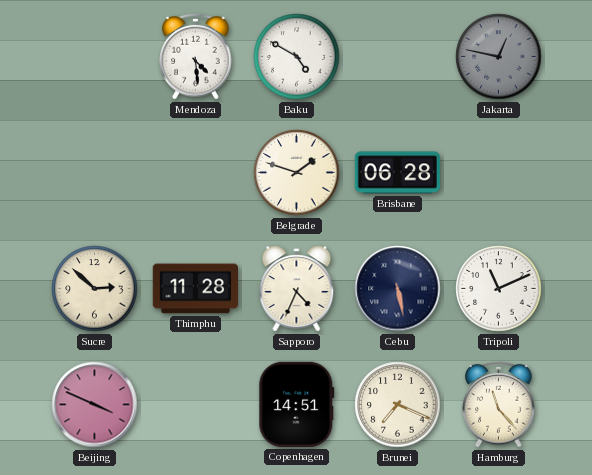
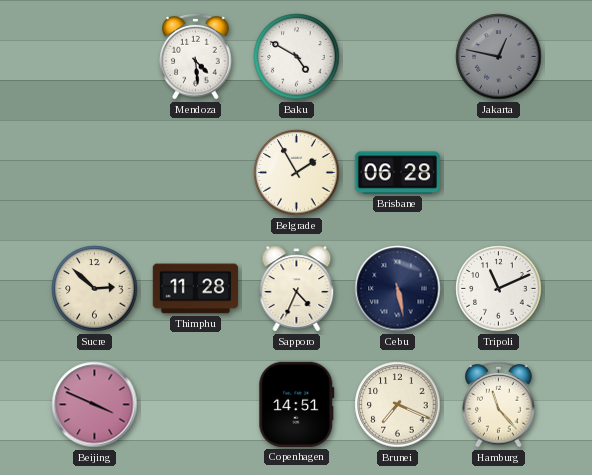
Belgrade: 1:48 -> 1:55 (297, 173)
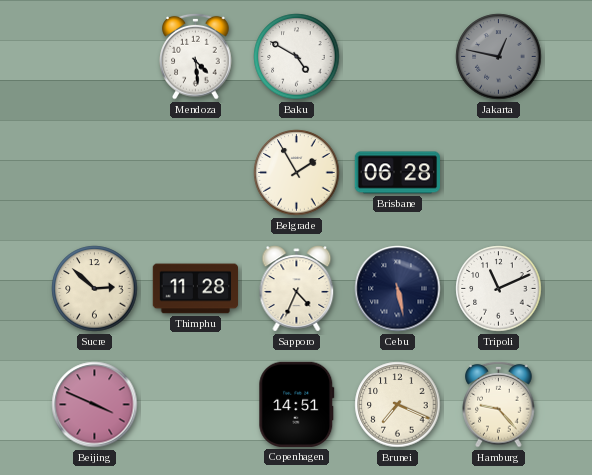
Hamburg: 11:23 -> 9:23 (499, 404)
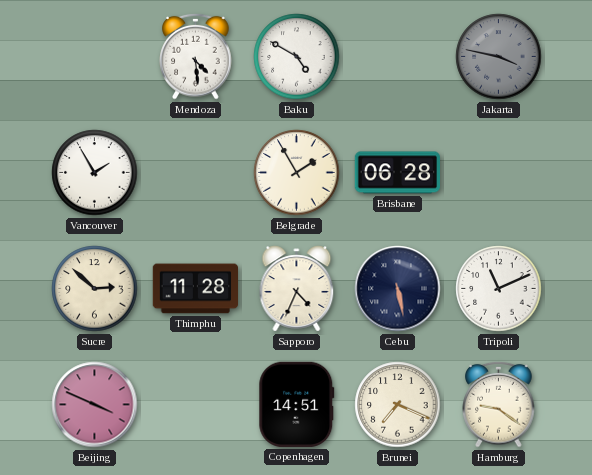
Jakarta: 12:47 -> 3:47 (499, 57)
Vancouver: none -> 1:55 (95, 173)
Hamburg: 9:23 -> 9:21 (499, 404)
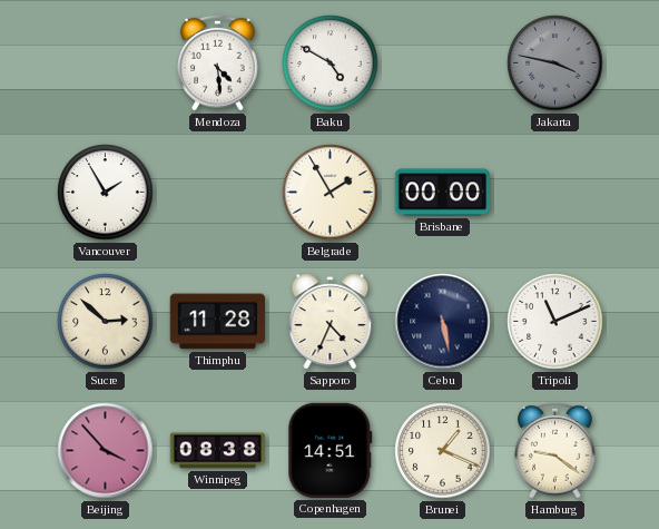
Brisbane: 06:28 -> 00:00 (443, 193)
Beijing: 3:49 -> 3:53 (106, 451)
Winnipeg: none -> 08:38 (218, 451)
Brunei: 7:19 -> 1:19 (443, 451)
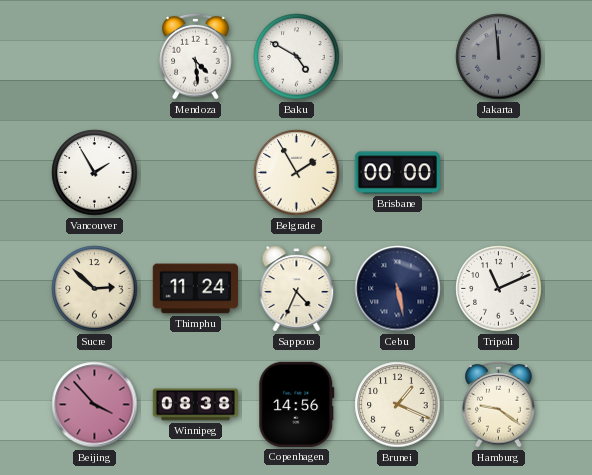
Jakarta: 3:47 -> 11:59 (499, 57)
Thimphu: 11:28 -> 11:24 (196, 289)
Copenhagen: 14:51 -> 14:56 (297, 404)
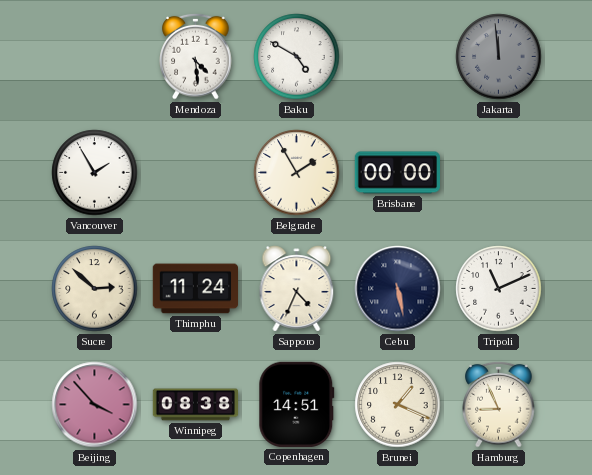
Copenhagen: 14:56 -> 14:51 (297, 404)
Hamburg: 9:21 -> 8:56 (499, 404)
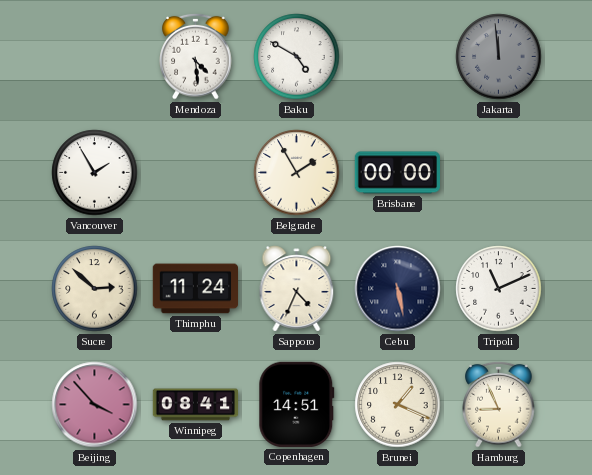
Winnipeg: 08:38 -> 08:41 (196, 405)
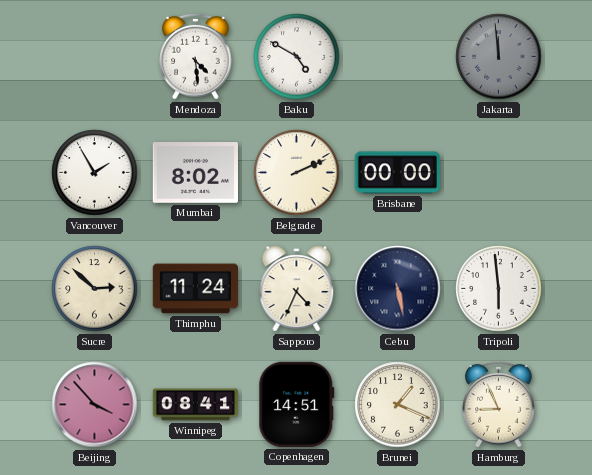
Mumbai: none -> 8:02 (195, 173)
Belgrade: 1:55 -> 2:11 (297, 173)
Tripoli: 11:11 -> 5:59 (499, 289)
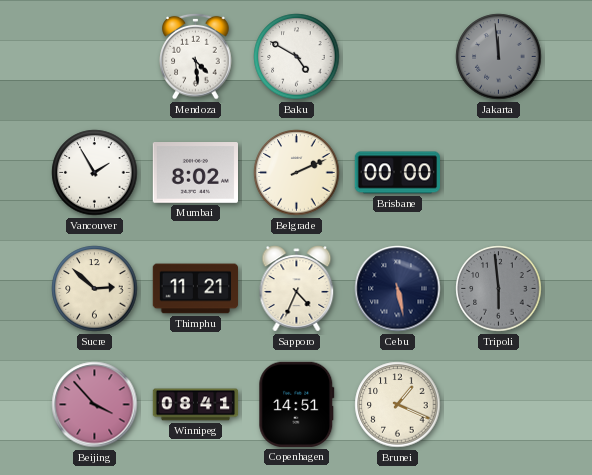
Thimphu: 11:24 -> 11:21 (196, 289)
Tripoli dial: white -> grey (499, 289)
Hamburg: 8:56 -> none (499, 404)
